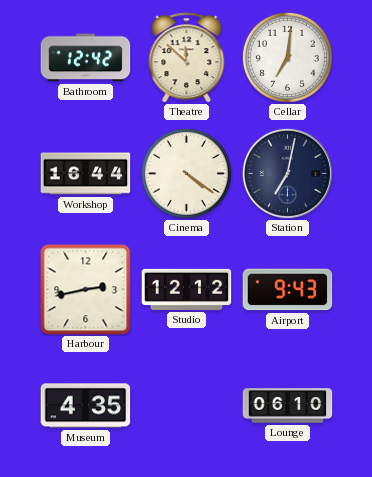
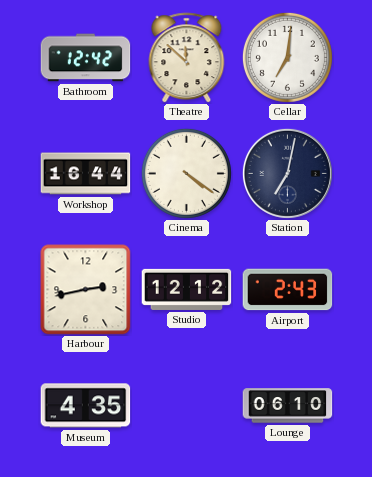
Airport: 9:43 -> 2:43 (288, 290)
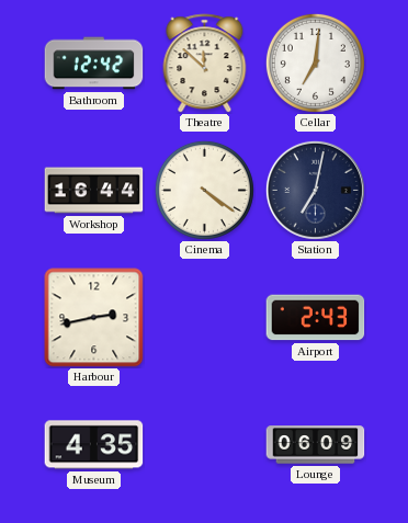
Studio: 12:12 -> none (187, 289)
Lounge: 06:10 -> 06:09 (316, 445)
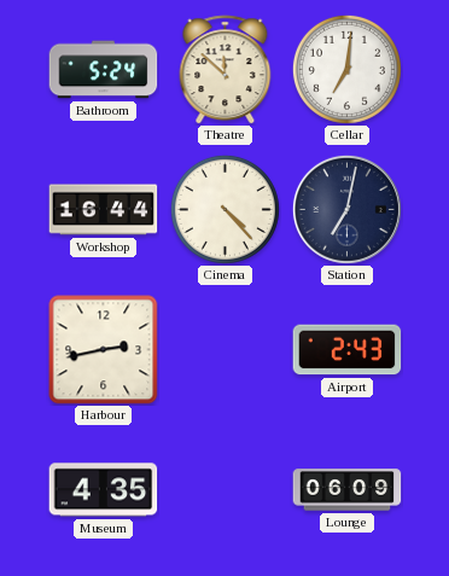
Bathroom: 12:42 -> 5:24 (104, 70)
Cinema: 4:21 -> 4:23 (224, 209)
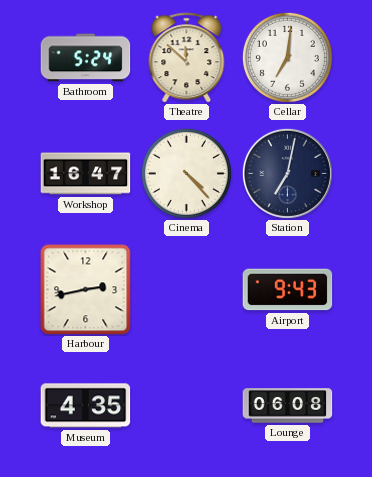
Workshop: 16:44 -> 16:47 (86, 174)
Airport: 2:43 -> 9:43 (288, 290)
Lounge: 06:09 -> 06:08 (288, 406)
